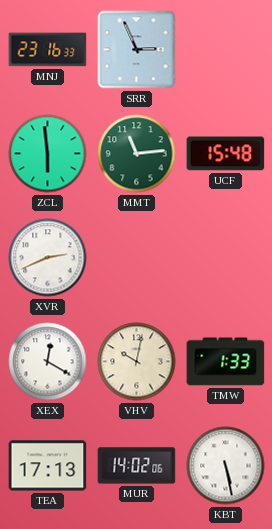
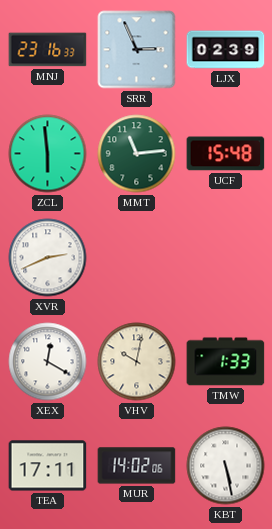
LJX: none -> 02:39 (226, 50)
TEA: 17:13 -> 17:11 (48, 466)
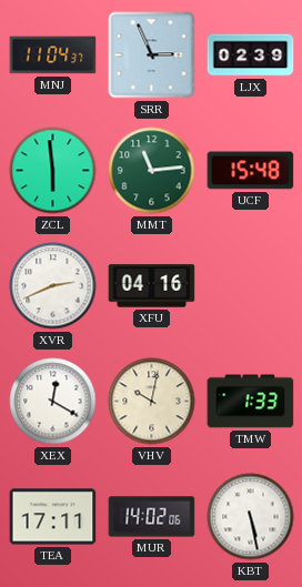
MNJ: 23:16 -> 11:04 (53, 55)
XFU: none -> 04:16 (152, 286)
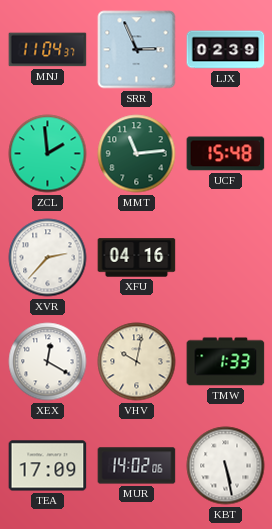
ZCL: 5:59 -> 1:59 (48, 154)
XVR: 2:41 -> 2:37 (48, 258)
TEA: 17:11 -> 17:09 (48, 466)
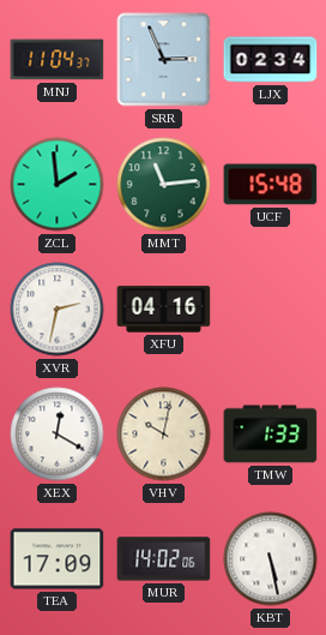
LJX: 02:39 -> 02:34 (271, 60)
XVR: 2:37 -> 2:32 (58, 310)
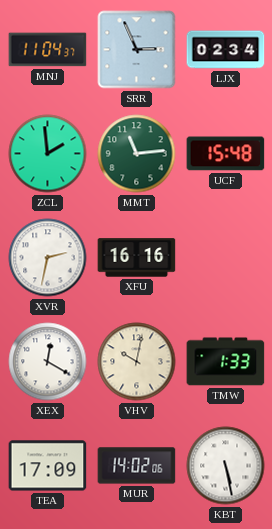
XFU: 04:16 -> 16:16 (137, 258)
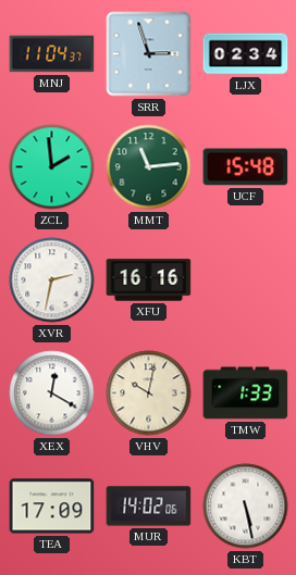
SRR: 2:56 -> 2:57 (149, 54)
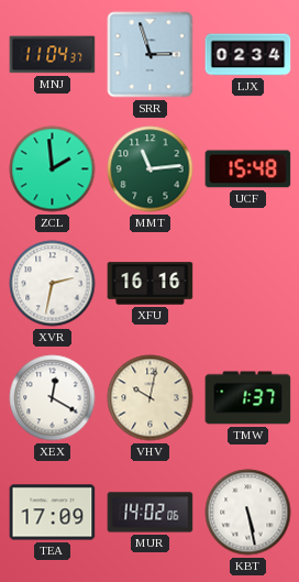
TMW: 1:33 -> 1:37 (248, 398)
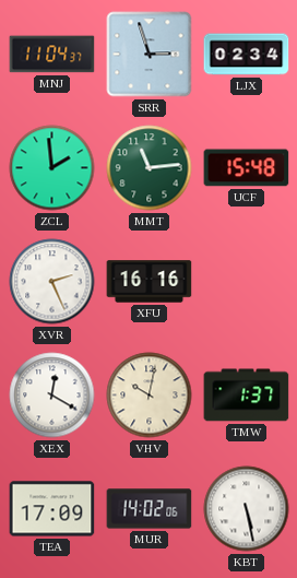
XVR: 2:32 -> 2:26 (52, 282)
